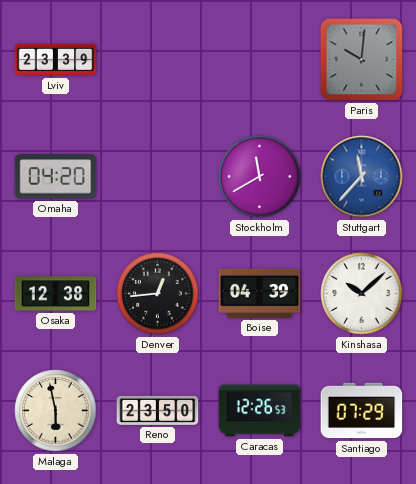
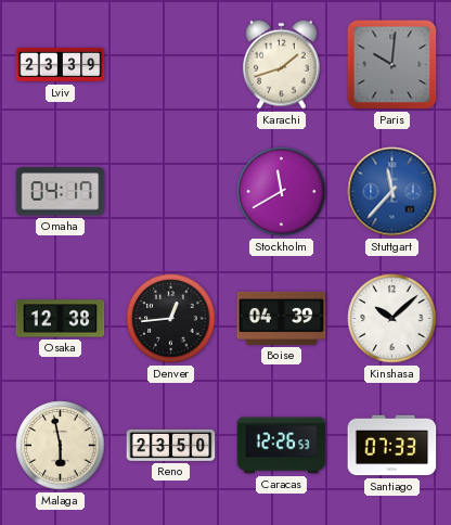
Karachi: none -> 1:42 (282, 64)
Omaha: 04:20 -> 04:17 (61, 192)
Santiago: 07:29 -> 07:33 (392, 446)
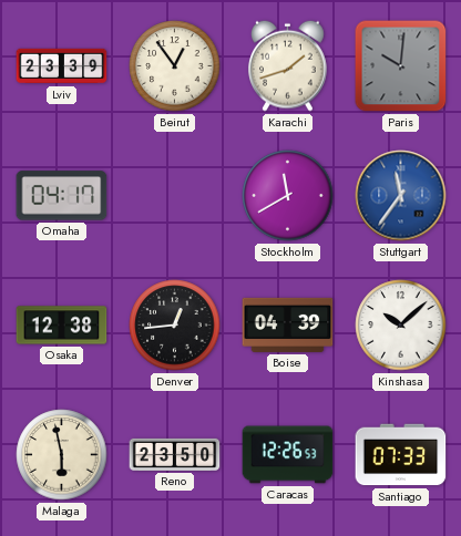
Beirut: none -> 12:54 (175, 66)
Stuttgart: 11:37 -> 11:36 (401, 196)
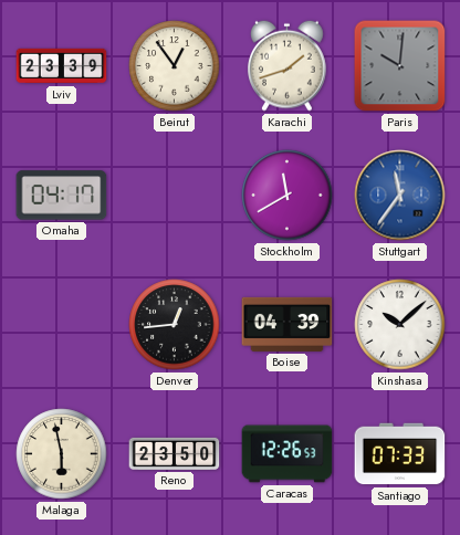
Osaka: 12:38 -> none (62, 326)
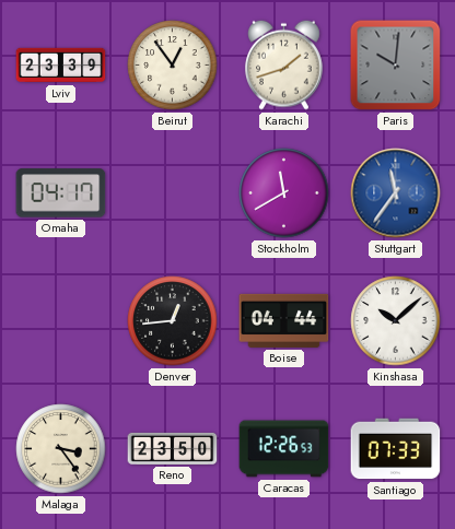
Boise: 04:39 -> 04:44 (284, 320)
Malaga: 5:58 -> 3:24 (61, 449)
